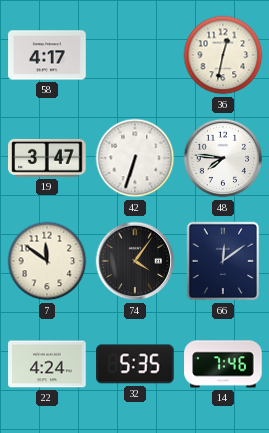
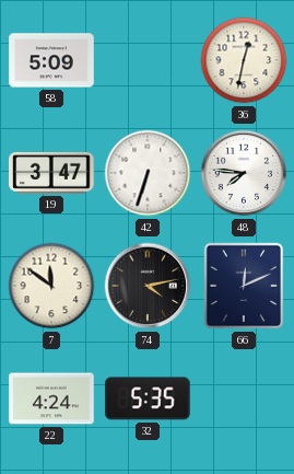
58: 4:17 -> 5:09 (51, 60)
74: 4:06 -> 4:13 (148, 286)
66: 12:09 -> 12:11 (244, 286)
14: 7:46 -> none (223, 364)
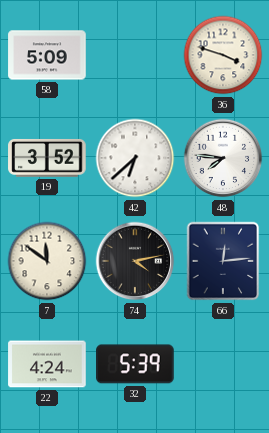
36: 12:32 -> 3:48 (223, 55)
19: 3:47 -> 3:52 (47, 158)
42: 6:33 -> 6:38 (135, 158)
66: 12:11 -> 12:14 (223, 261)
32: 5:35 -> 5:39 (135, 364)
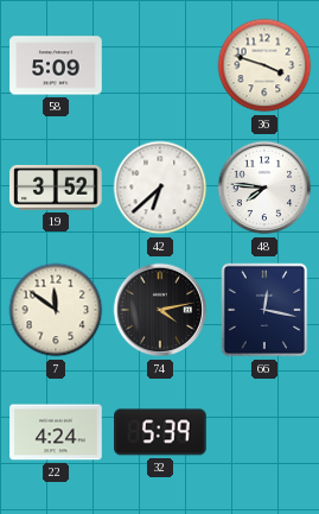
66: 12:14 -> 12:17 (264, 310)
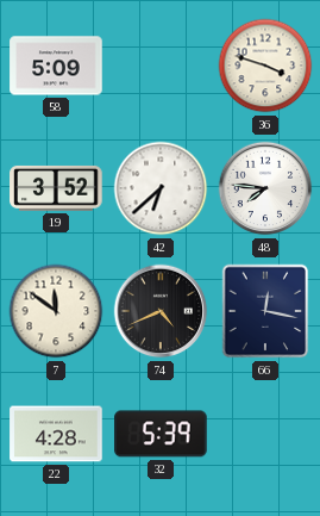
74: 4:13 -> 4:41 (161, 311)
22: 4:24 -> 4:28 (56, 434)
